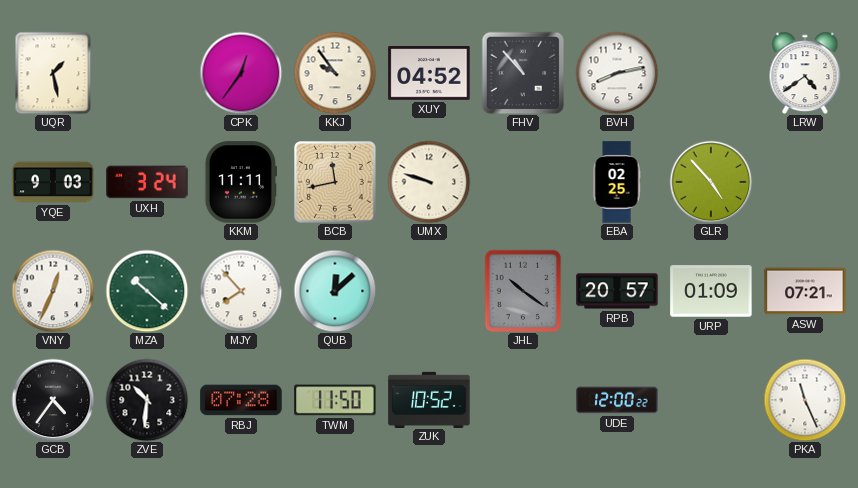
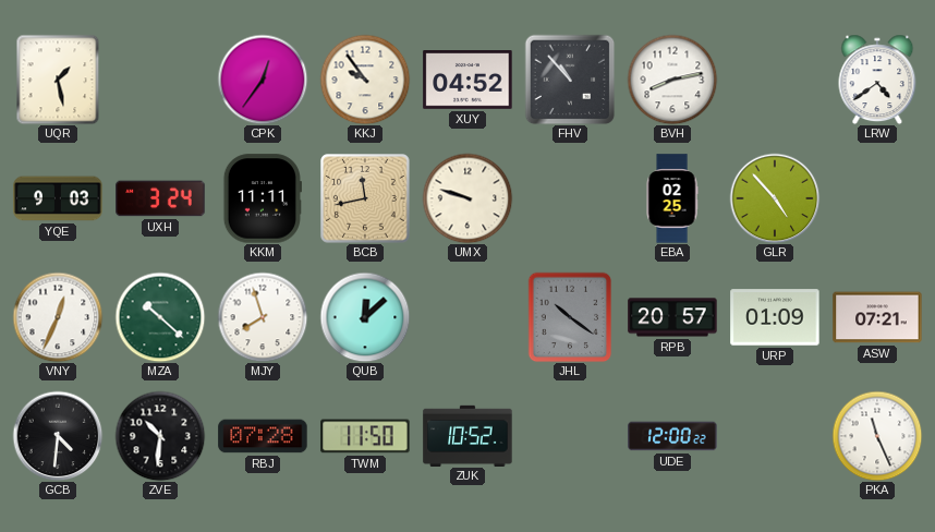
MJY: 7:53 -> 7:57 (263, 317)
GCB: 4:36 -> 4:31 (58, 436)
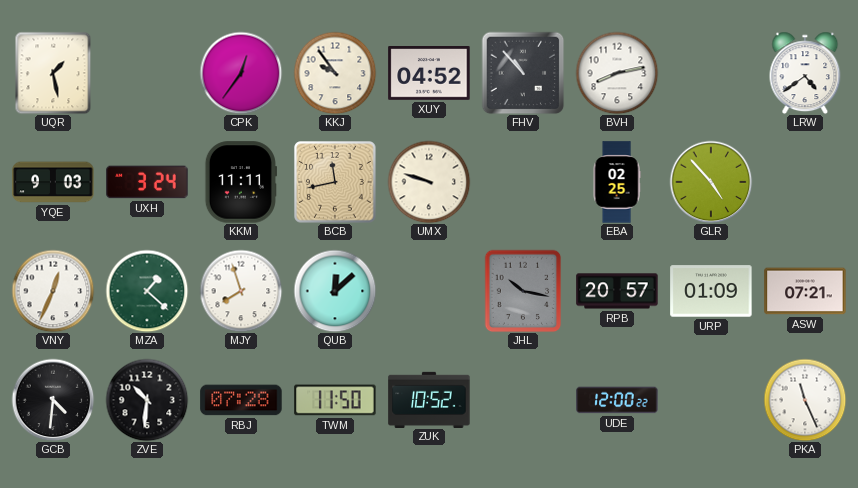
MZA: 10:22 -> 1:22 (147, 291)
JHL: 10:21 -> 10:17 (523, 291)
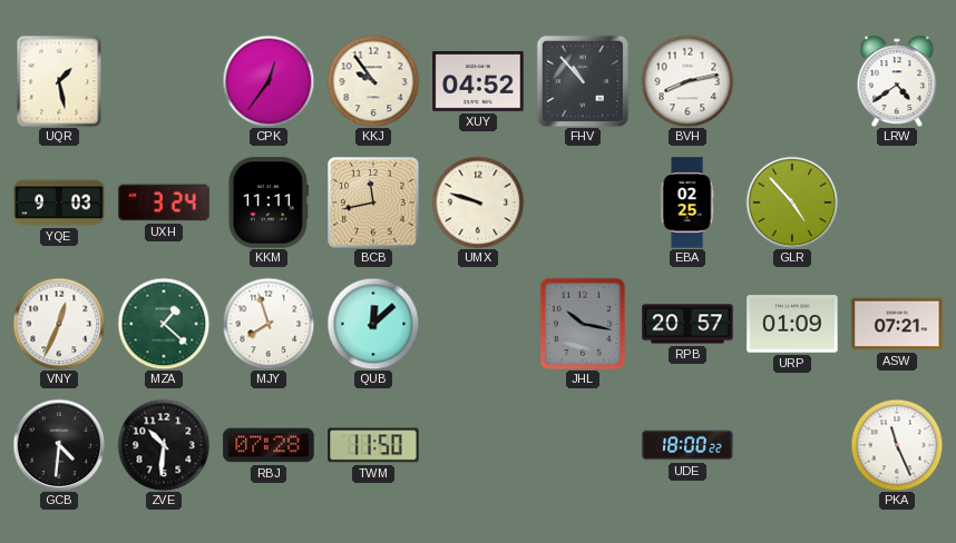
ZUK: 10:52 -> none (429, 399)
UDE: 12:00 -> 18:00 (687, 445)
